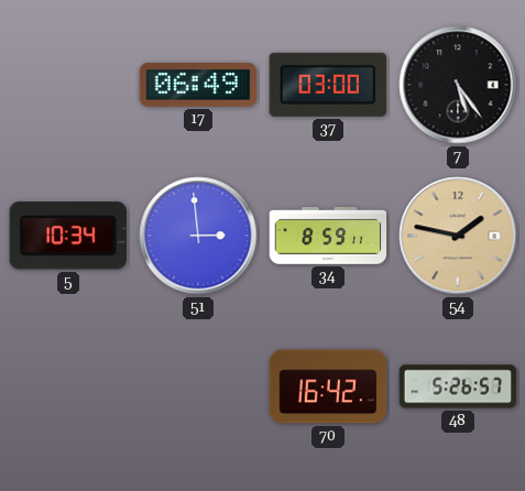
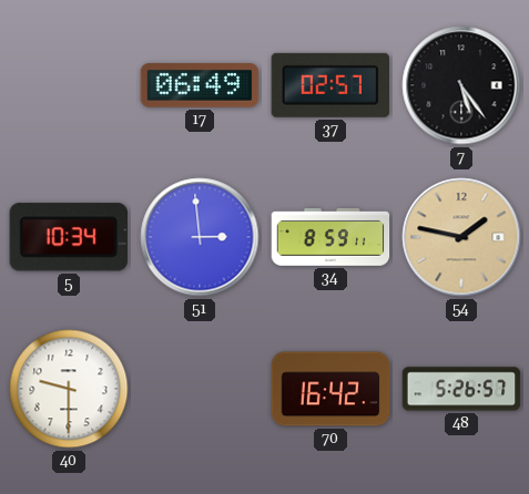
37: 03:00 -> 02:57 (329, 85)
40: none -> 9:30 (69, 389)
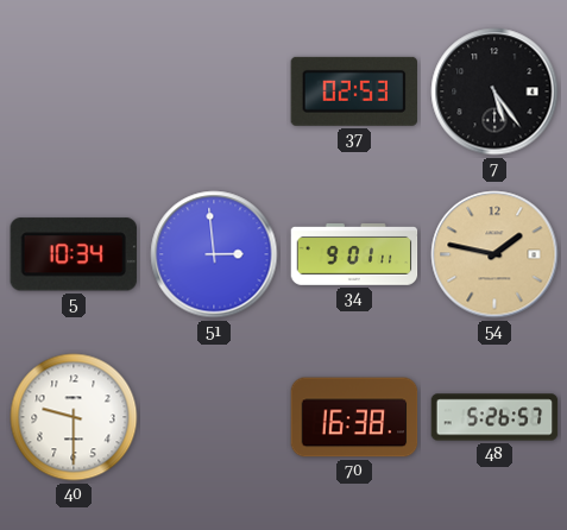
17: 06:49 -> none (200, 85)
37: 02:57 -> 02:53 (353, 92)
34: 8:59 -> 9:01 (354, 254)
70: 16:42 -> 16:38 (354, 417)
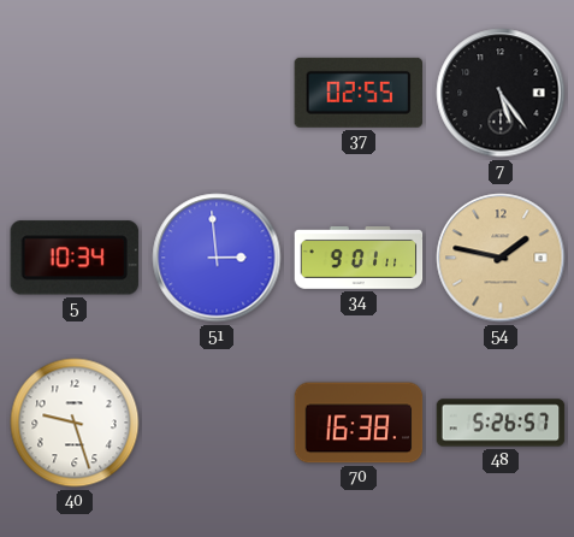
37: 02:53 -> 02:55 (357, 93)
40: 9:30 -> 9:27 (75, 423)
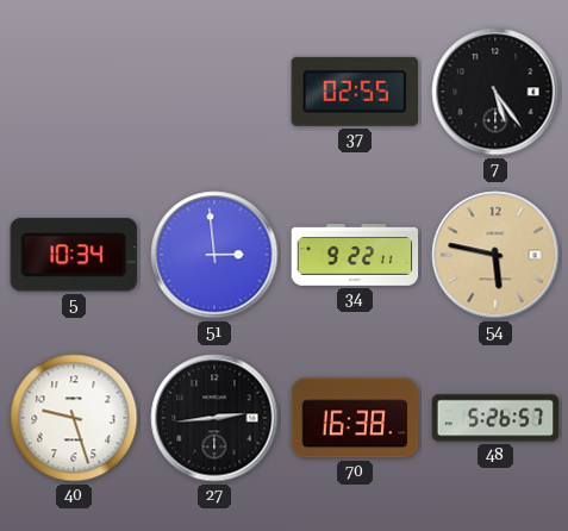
34: 9:01 -> 9:22 (355, 255)
54: 1:47 -> 5:47 (495, 255)
27: none -> 2:44 (214, 418)
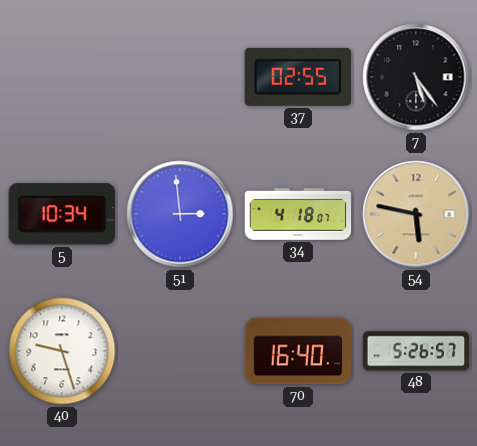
34: 9:22 -> 4:18 (298, 214)
27: 2:44 -> none (214, 418)
70: 16:38 -> 16:40 (298, 351)
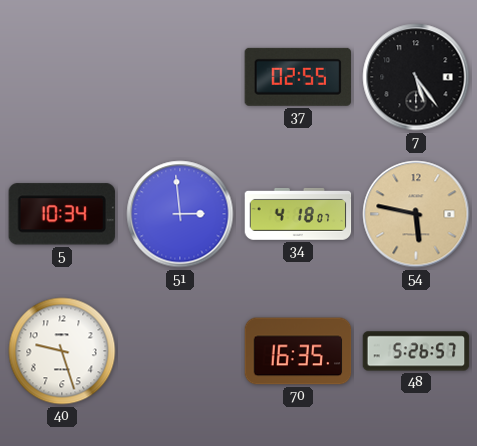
70: 16:40 -> 16:35 (298, 351)
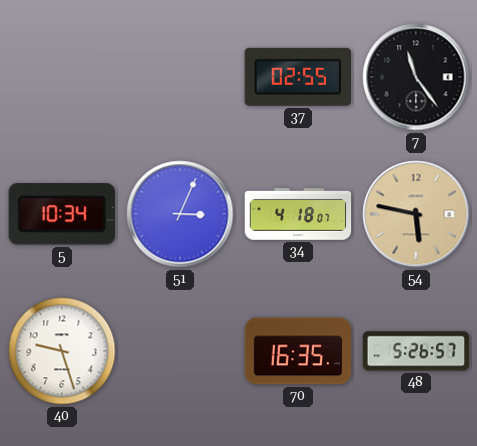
7: 5:24 -> 11:24 (416, 77)
51: 2:59 -> 3:04 (180, 214)
